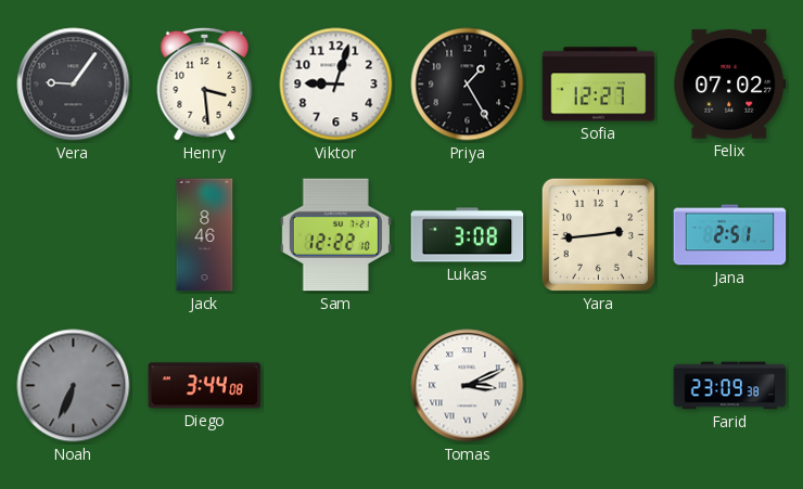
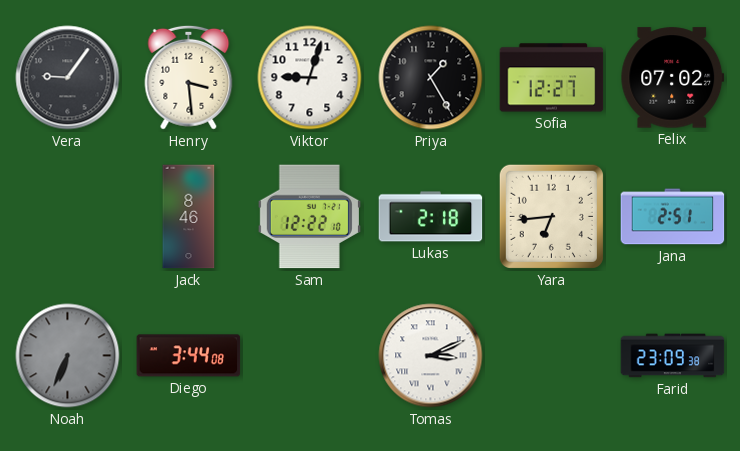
Lukas: 3:08 -> 2:18 (431, 217)
Yara: 2:44 -> 6:44 (551, 216)
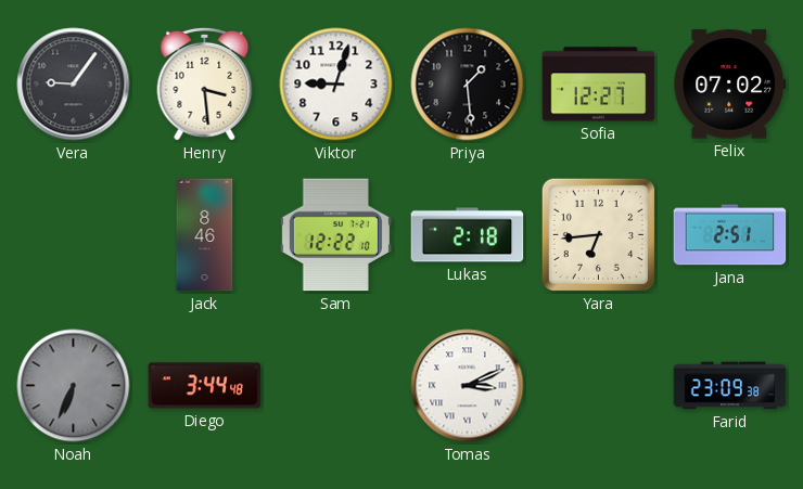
Priya: 1:25 -> 1:29 (468, 85)
Diego: 3:44:08 -> 3:44:48 (205, 386)
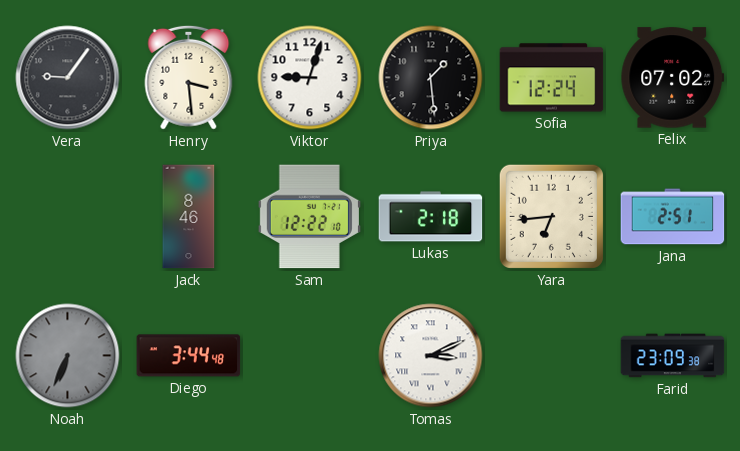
Sofia: 12:27 -> 12:24 (552, 78)
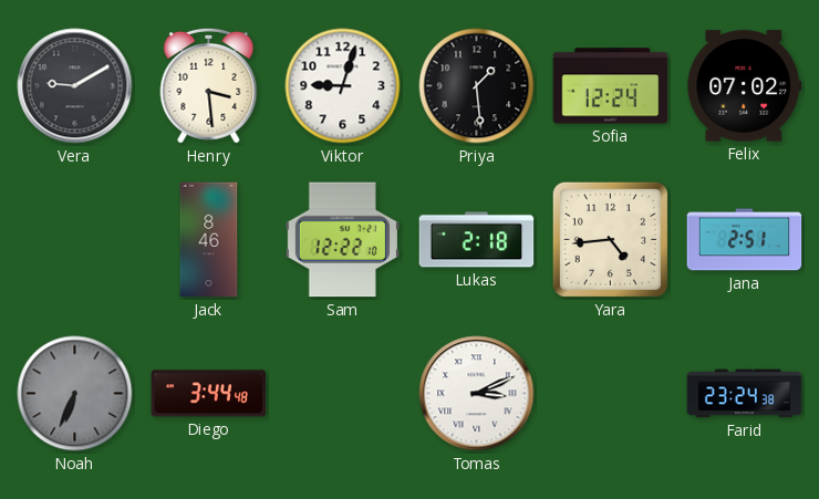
Vera: 9:06 -> 9:10 (75, 86)
Yara: 6:44 -> 4:44 (610, 239)
Farid: 23:09 -> 23:24 (745, 394)
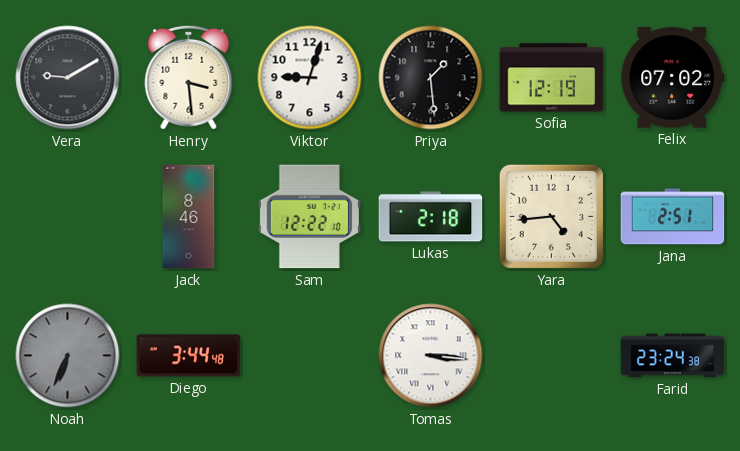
Sofia: 12:24 -> 12:19 (552, 78)
Tomas: 3:11 -> 3:16 (431, 356)
